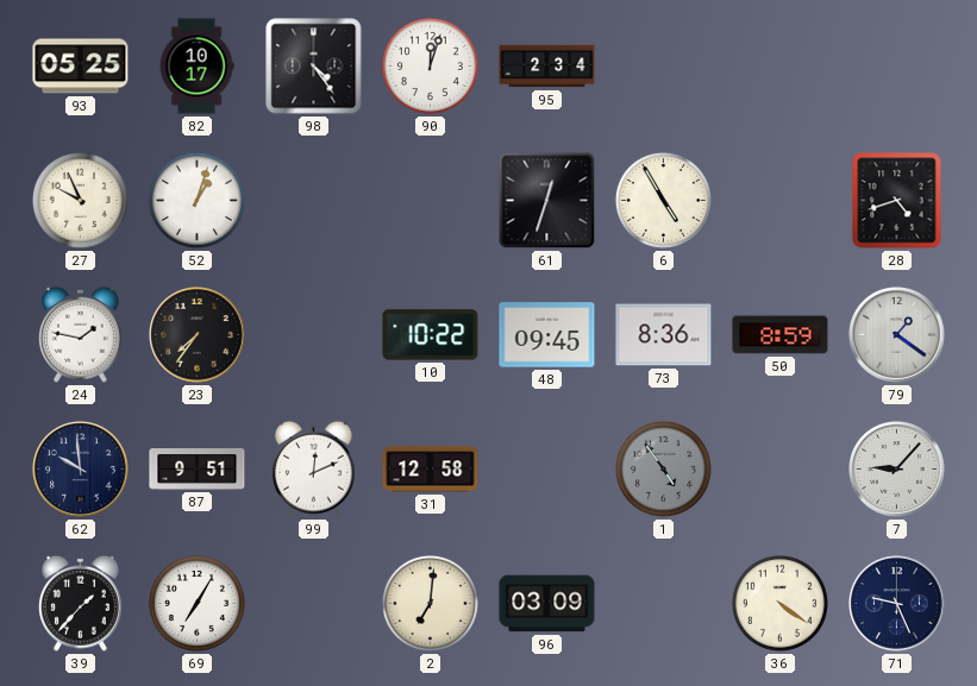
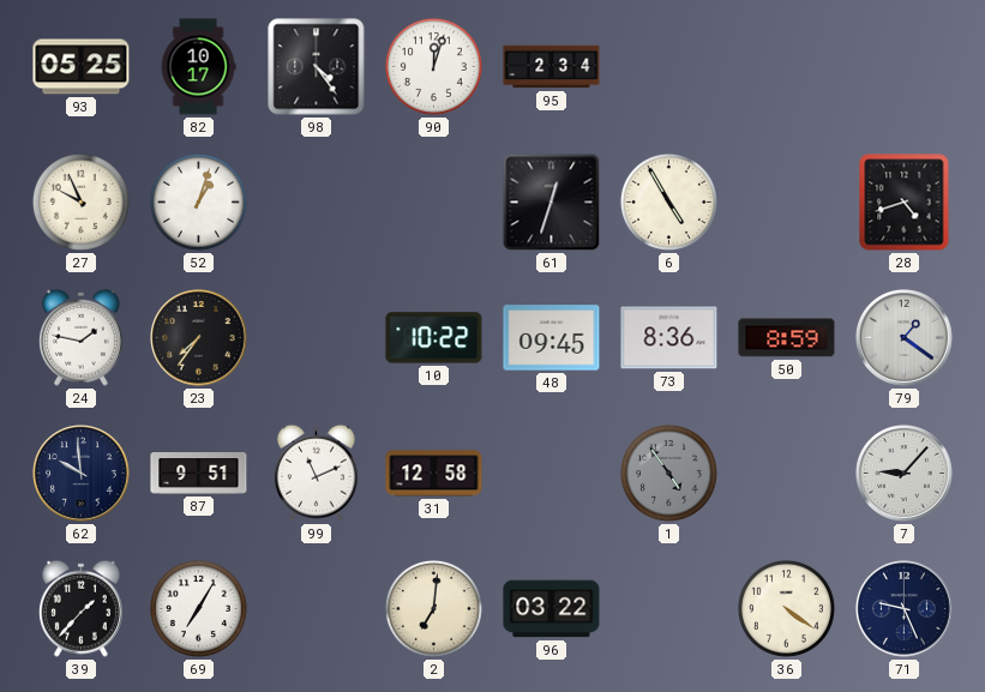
99: 12:11 -> 11:11 (316, 473)
96: 03:09 -> 03:22 (552, 609)
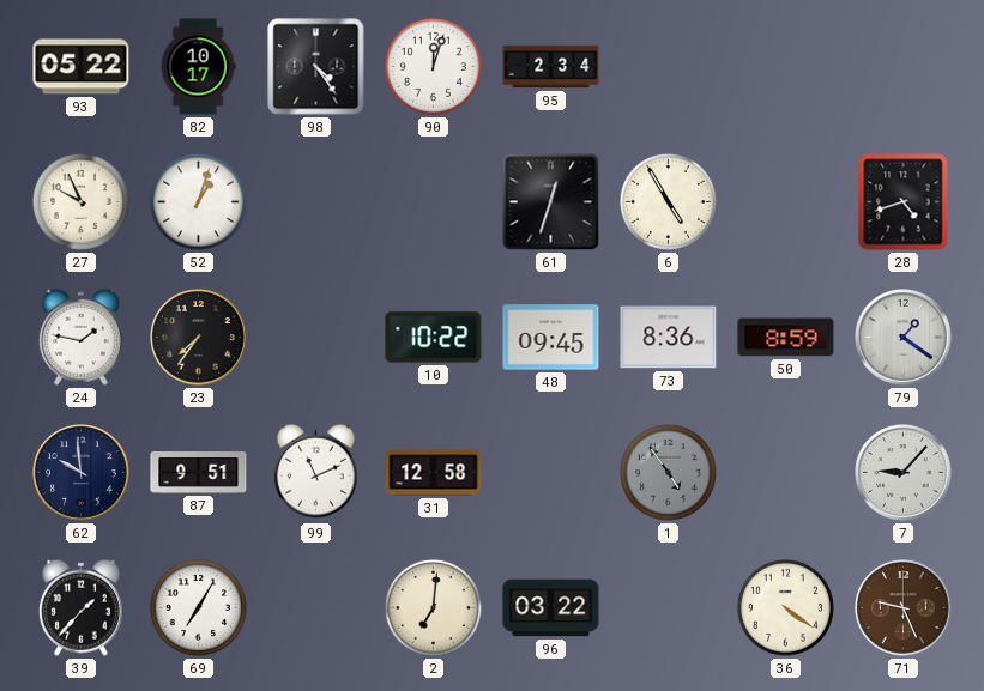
93: 05:25 -> 05:22 (82, 67)
71 dial: navy -> brown (904, 608)
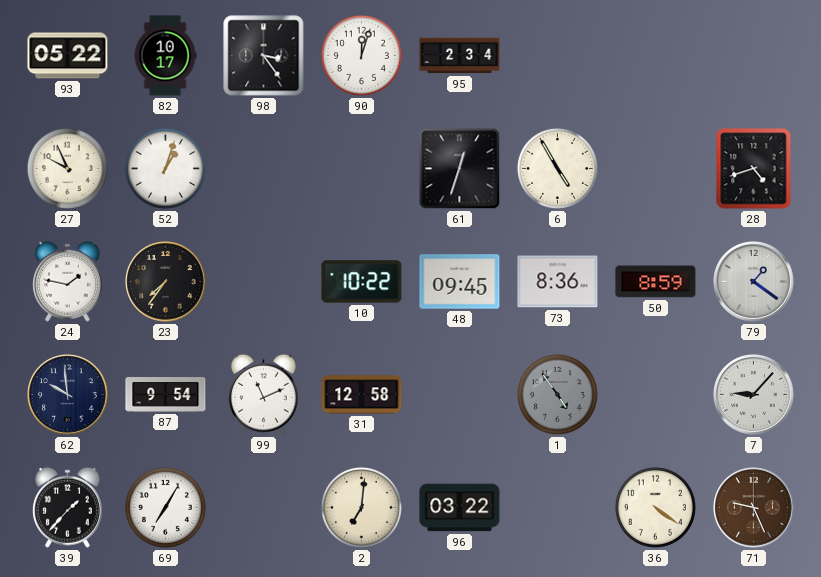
98: 4:24 -> 3:24 (264, 56)
87: 9:51 -> 9:54 (166, 395)
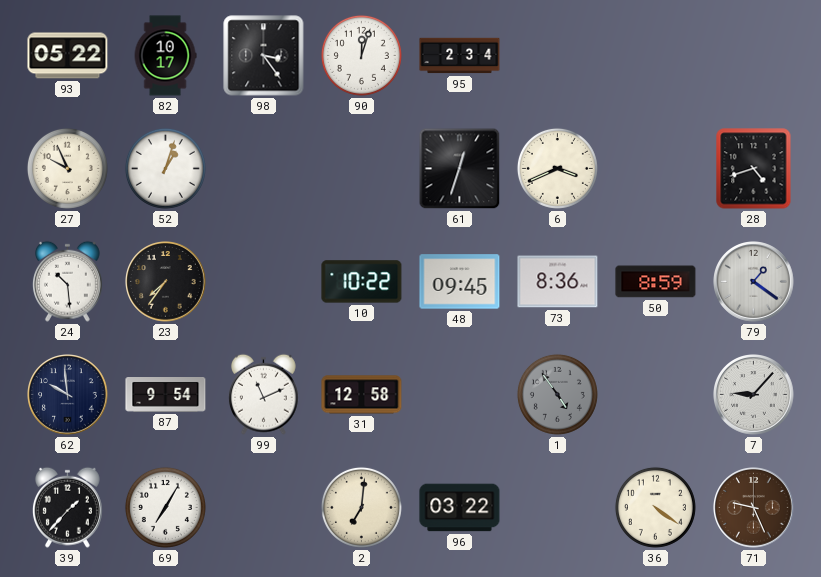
6: 4:55 -> 3:41 (557, 168)
24: 1:47 -> 10:29 (67, 281)
